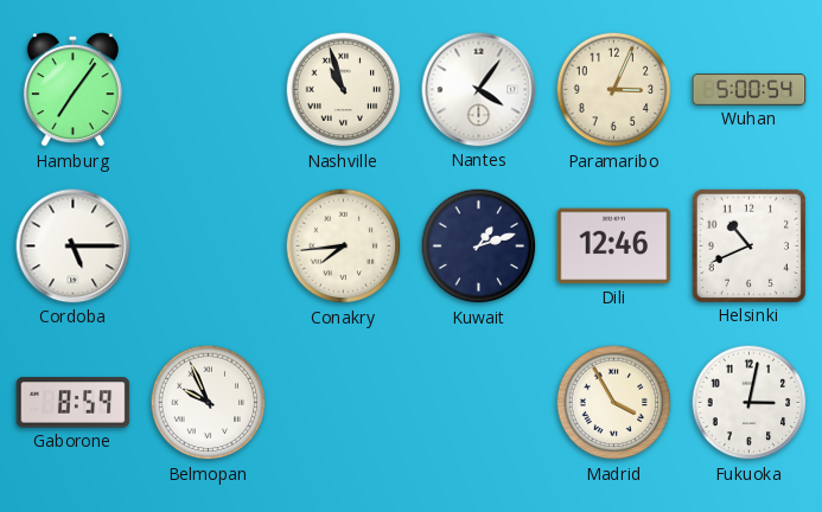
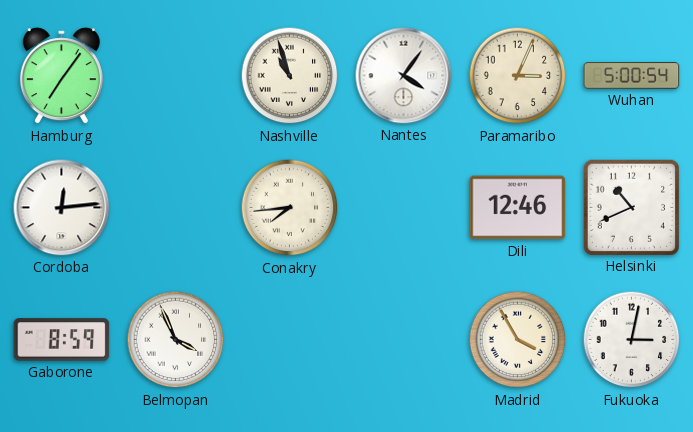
Cordoba: 5:15 -> 12:14 (62, 208)
Kuwait: 1:12 -> none (479, 247)
Belmopan: 9:56 -> 3:56 (176, 340)
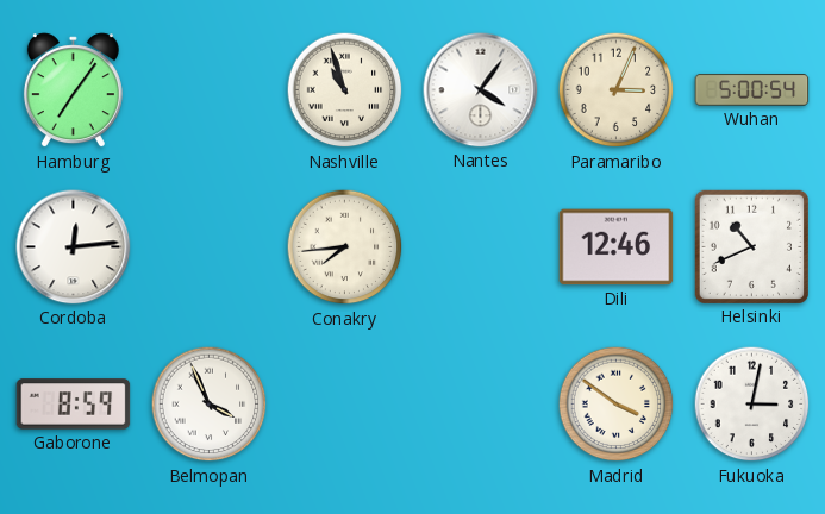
Madrid: 3:55 -> 3:51 (617, 405)
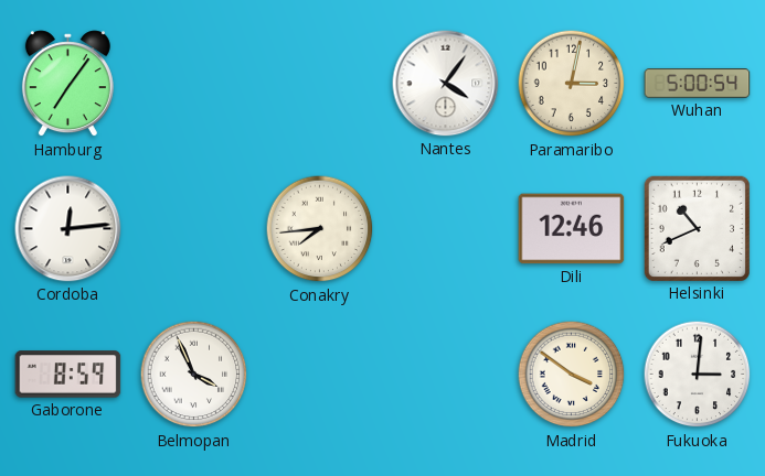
Nashville: 10:57 -> none (345, 90)
Paramaribo: 3:04 -> 3:02 (572, 84)
Fukuoka: 3:02 -> 3:01 (698, 375)
